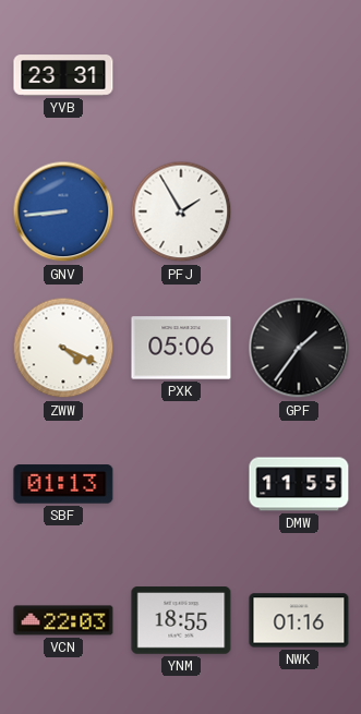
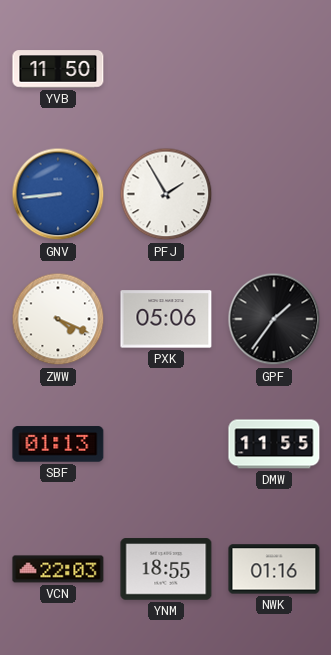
YVB: 23:31 -> 11:50 (58, 69)
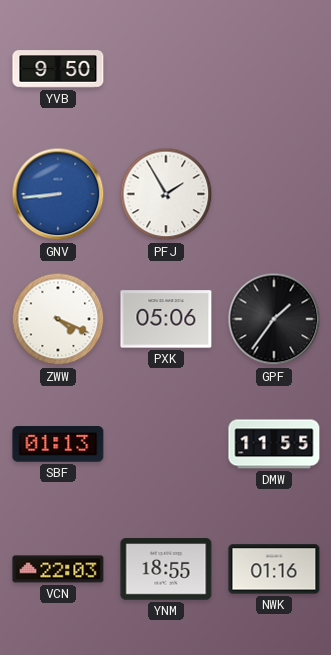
YVB: 11:50 -> 9:50 (58, 69)
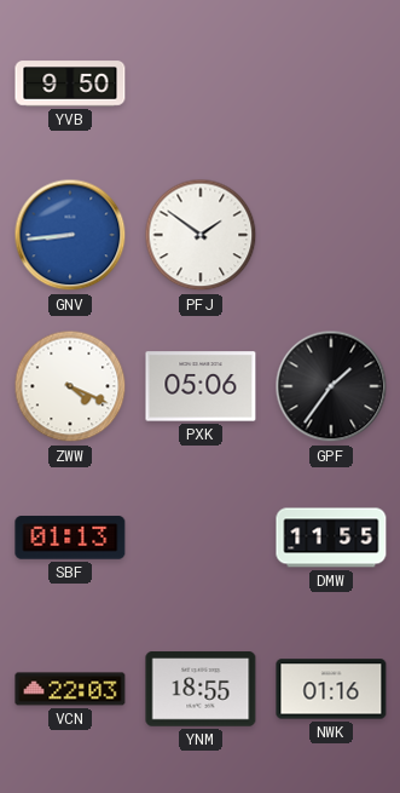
PFJ: 1:55 -> 1:51 (201, 235)
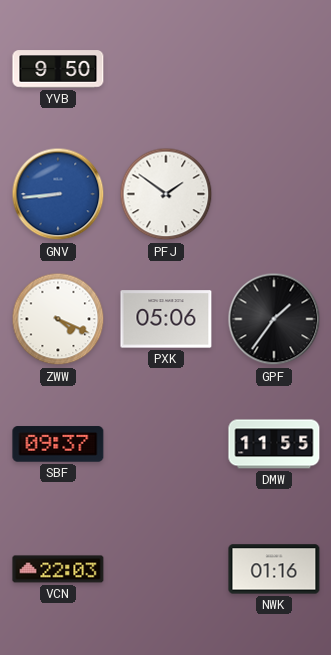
SBF: 01:13 -> 09:37 (58, 444)
YNM: 18:55 -> none (201, 689)
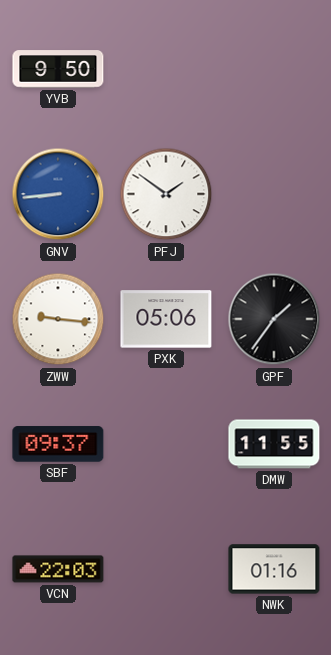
ZWW: 4:19 -> 9:16 (58, 319)
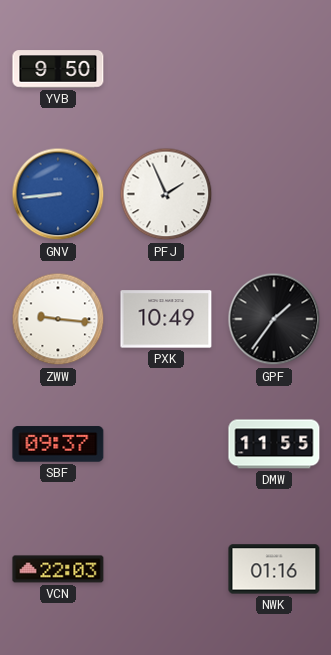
PFJ: 1:51 -> 1:56 (166, 194)
PXK: 05:06 -> 10:49 (166, 319)
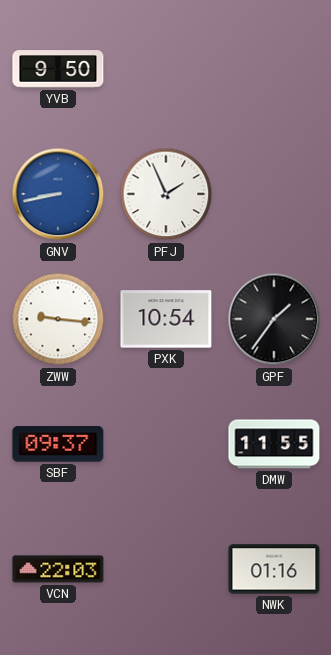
GNV: 8:44 -> 8:43 (58, 194)
PXK: 10:49 -> 10:54 (166, 319)
